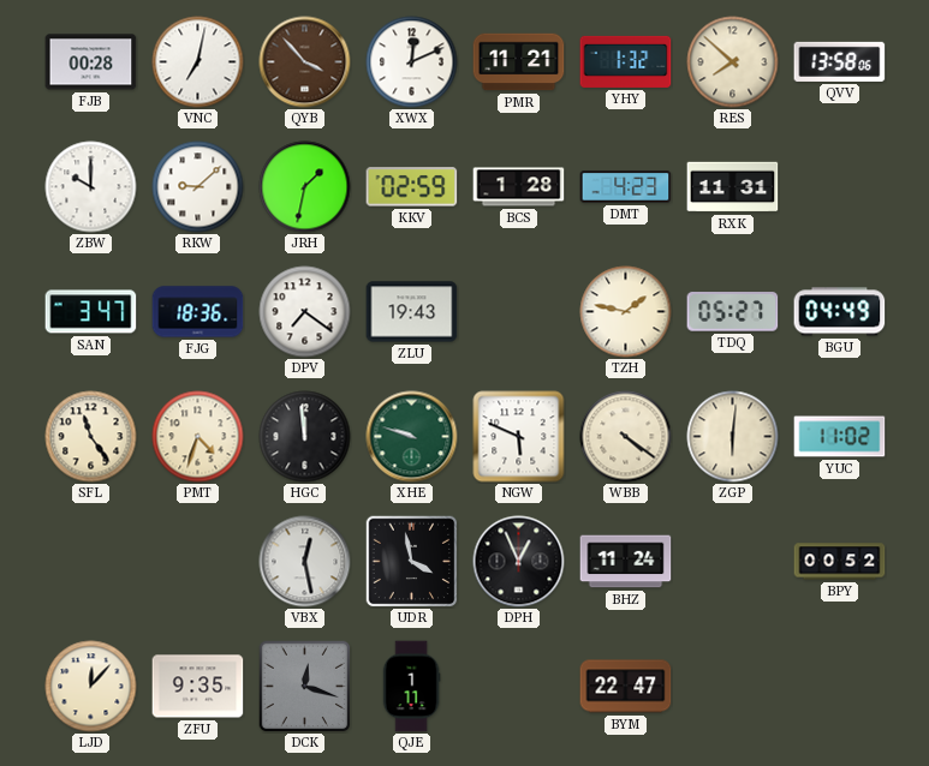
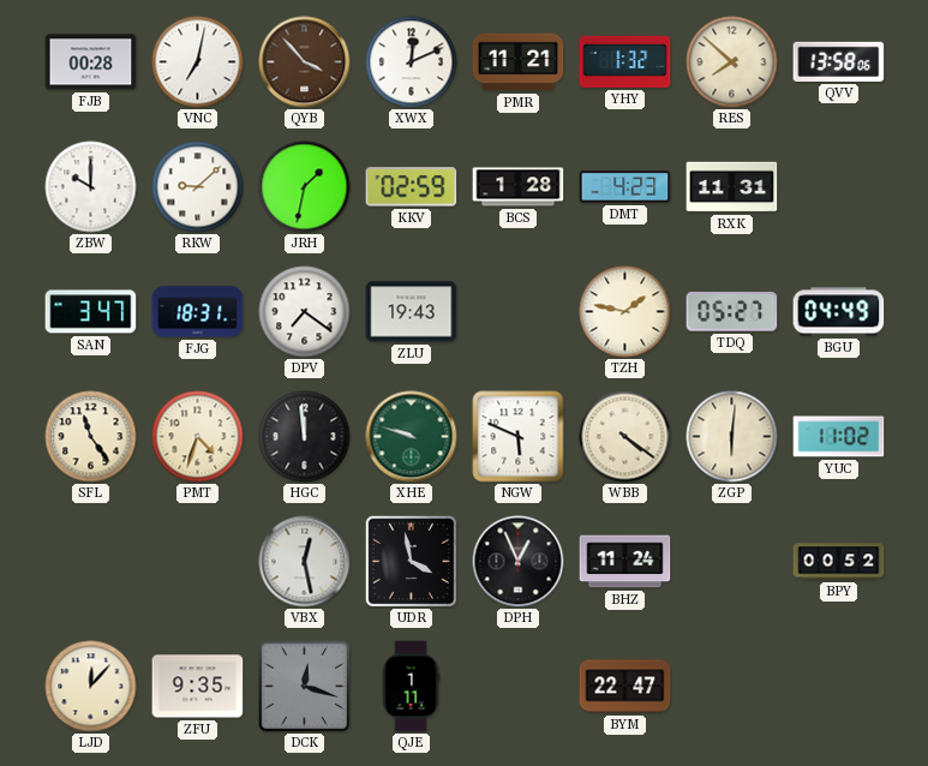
FJG: 18:36 -> 18:31 (198, 312)
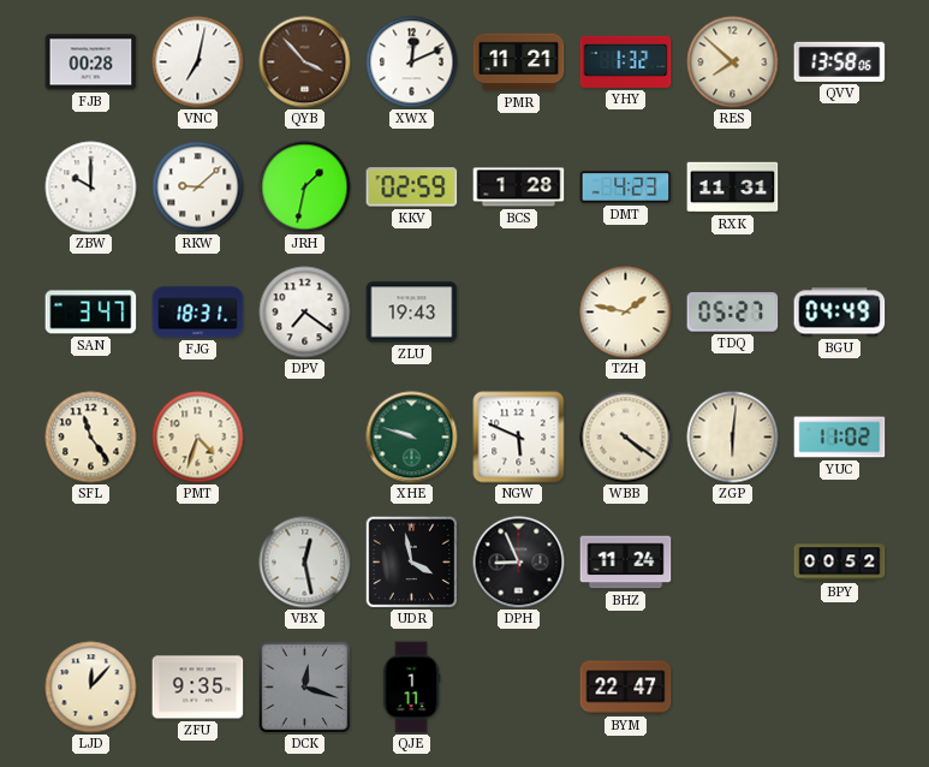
HGC: 11:59 -> none (305, 437)
DPH: 12:56 -> 8:56 (519, 563)
